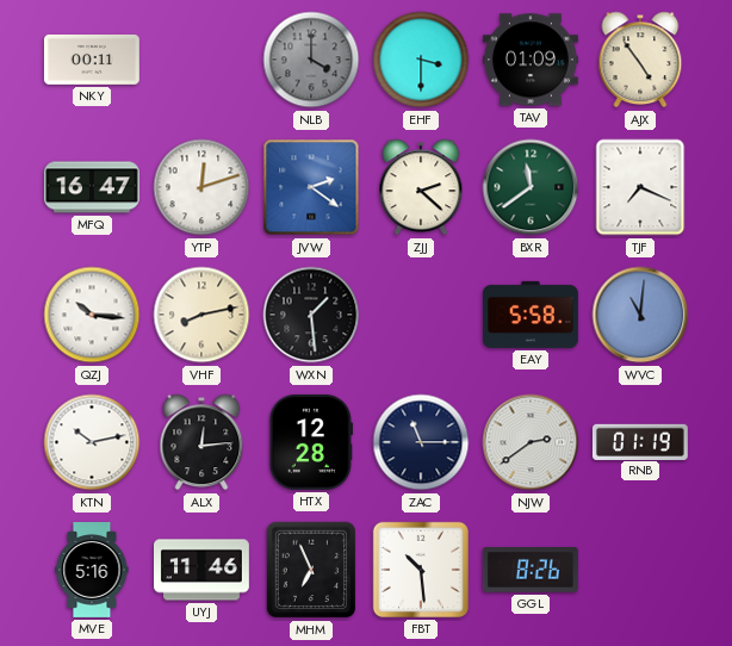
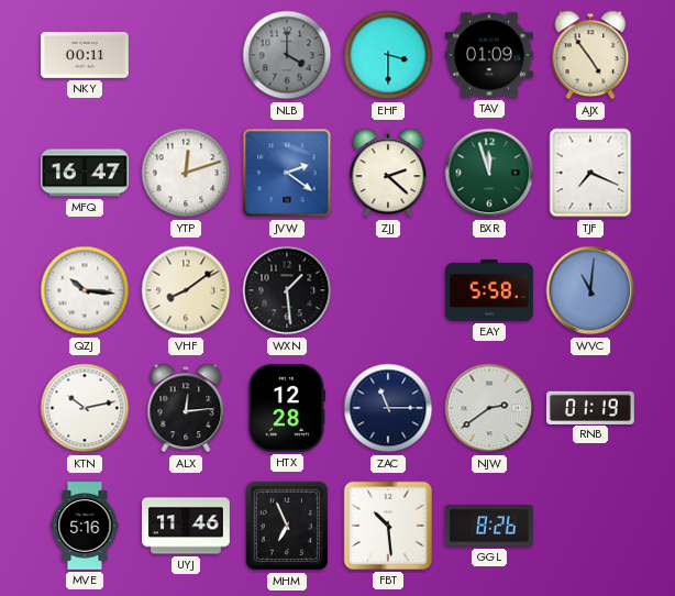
BXR: 11:39 -> 11:57 (489, 173)
VHF: 8:13 -> 8:09 (186, 290)
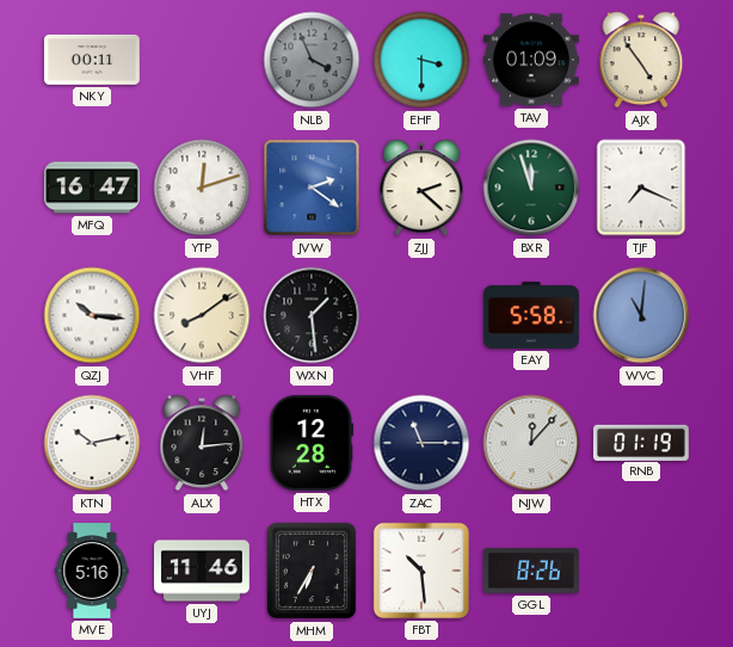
NLB: 4:00 -> 3:56 (312, 60)
NJW: 2:39 -> 12:07 (531, 443)
MHM: 6:56 -> 6:35 (312, 571)
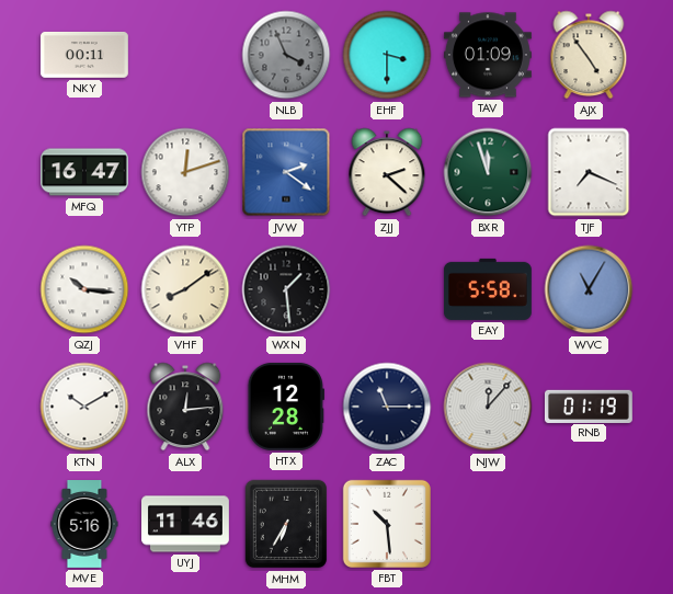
WVC: 11:01 -> 11:05 (589, 289)
KTN: 10:13 -> 10:10 (84, 407)
GGL: 8:26 -> none (531, 571)
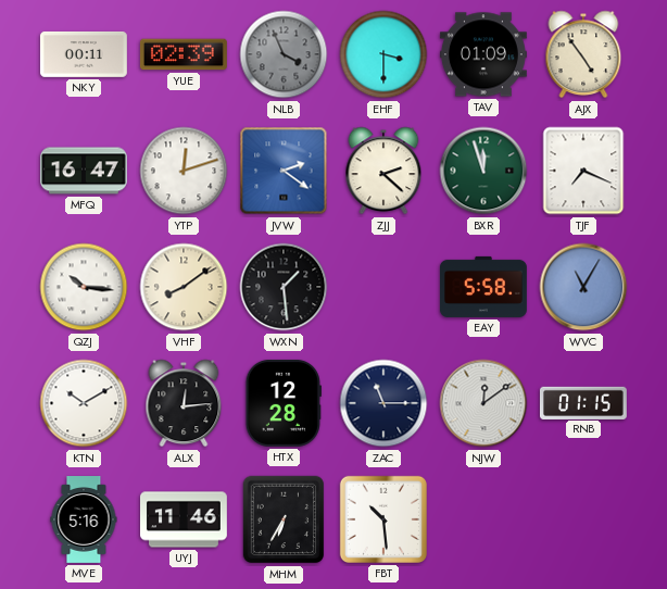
YUE: none -> 02:39 (184, 54)
NJW: 12:07 -> 12:09 (483, 403)
RNB: 01:19 -> 01:15 (583, 402)
